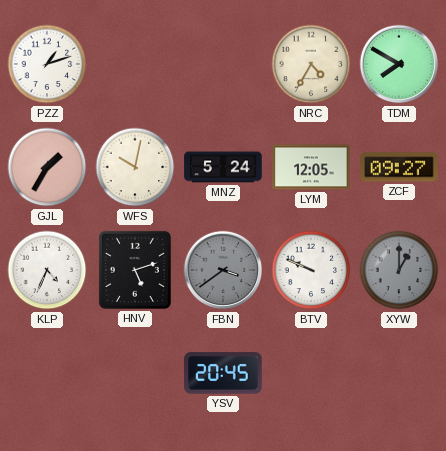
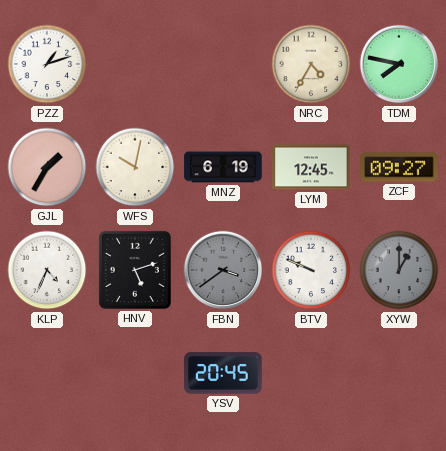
TDM: 7:50 -> 7:47 (399, 64)
MNZ: 5:24 -> 6:19 (223, 167)
LYM: 12:05 -> 12:45 (311, 167)
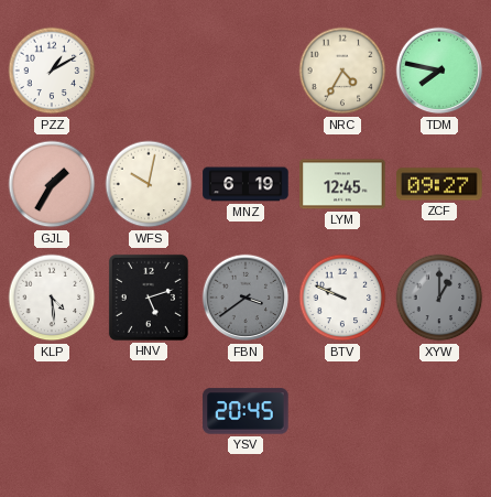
PZZ: 1:12 -> 1:10 (52, 71)
KLP: 4:34 -> 4:29 (52, 298)
